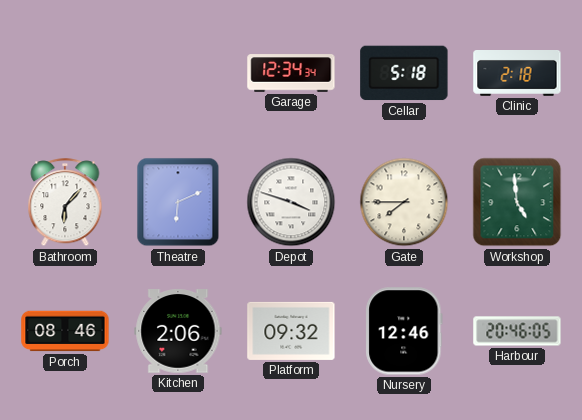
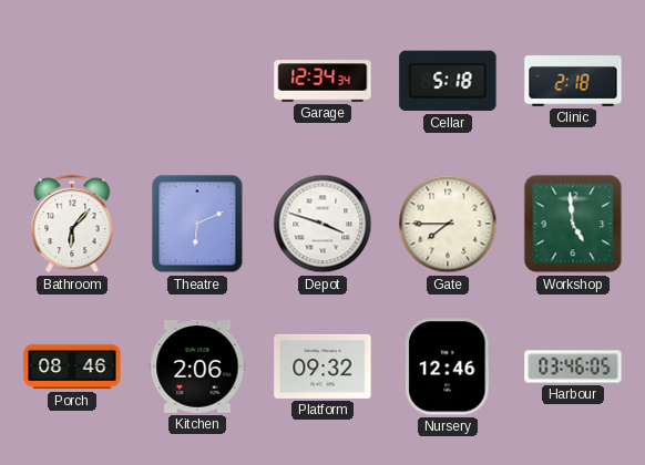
Harbour: 20:46 -> 03:46 (573, 366)
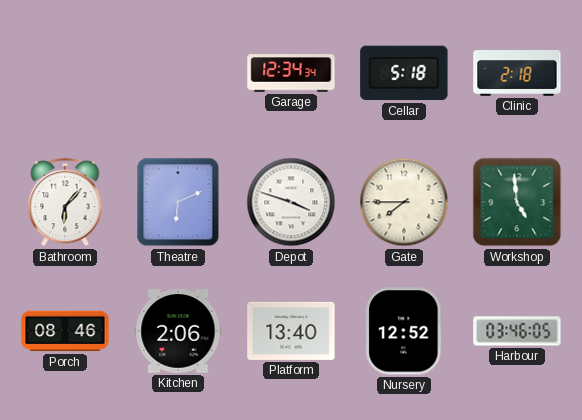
Platform: 09:32 -> 13:40 (291, 331)
Nursery: 12:46 -> 12:52 (404, 331)
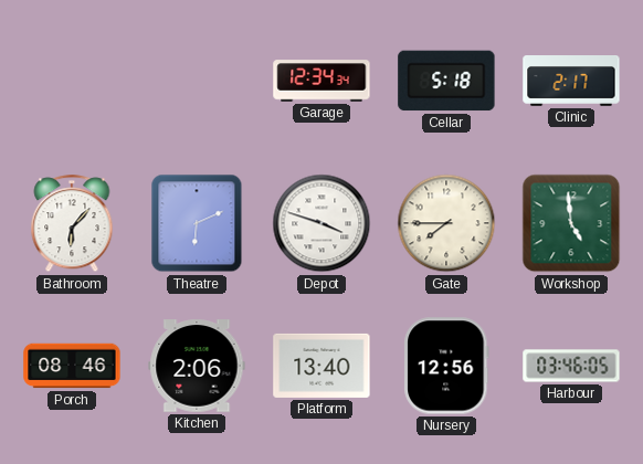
Clinic: 2:18 -> 2:17 (571, 82)
Nursery: 12:52 -> 12:56 (446, 366)
